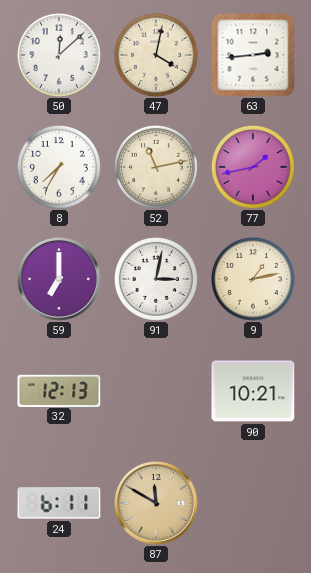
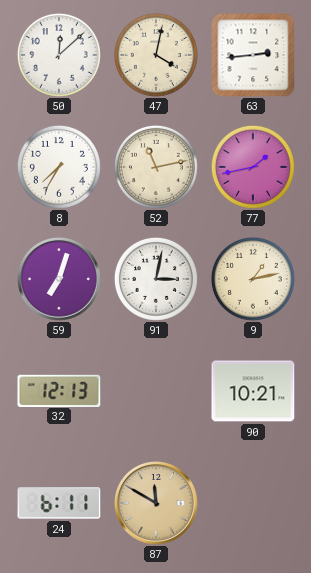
59: 7:00 -> 7:03 (60, 280)
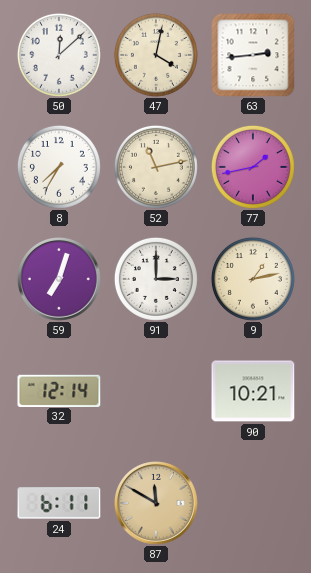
91: 3:02 -> 3:00 (156, 279)
32: 12:13 -> 12:14 (59, 390)
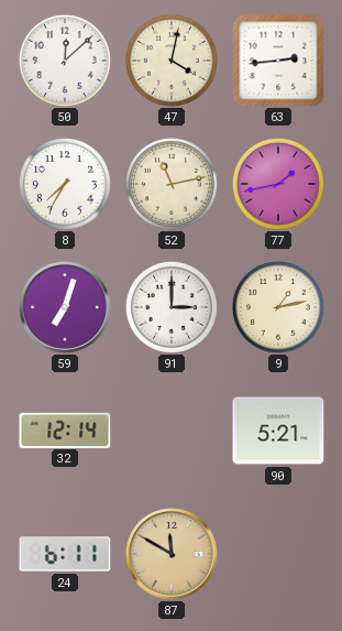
90: 10:21 -> 5:21 (278, 431)
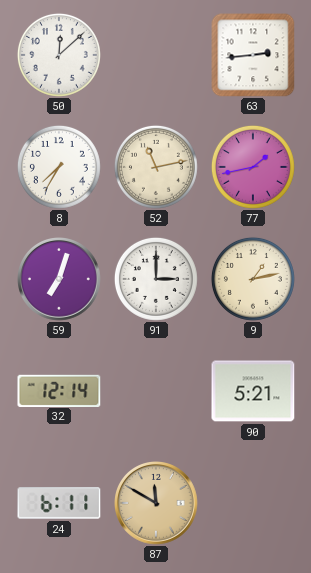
47: 4:02 -> none (172, 61)
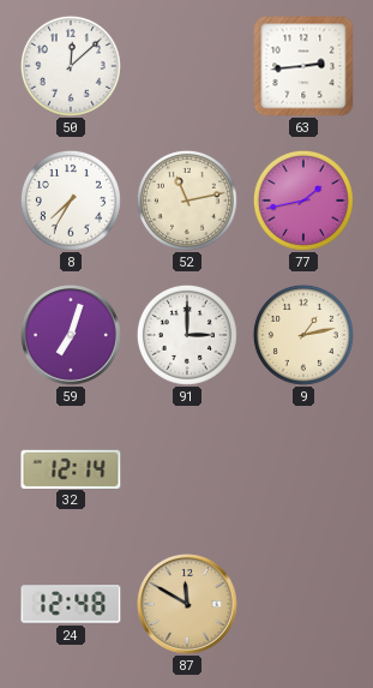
90: 5:21 -> none (253, 391)
24: 6:11 -> 12:48 (71, 604)
